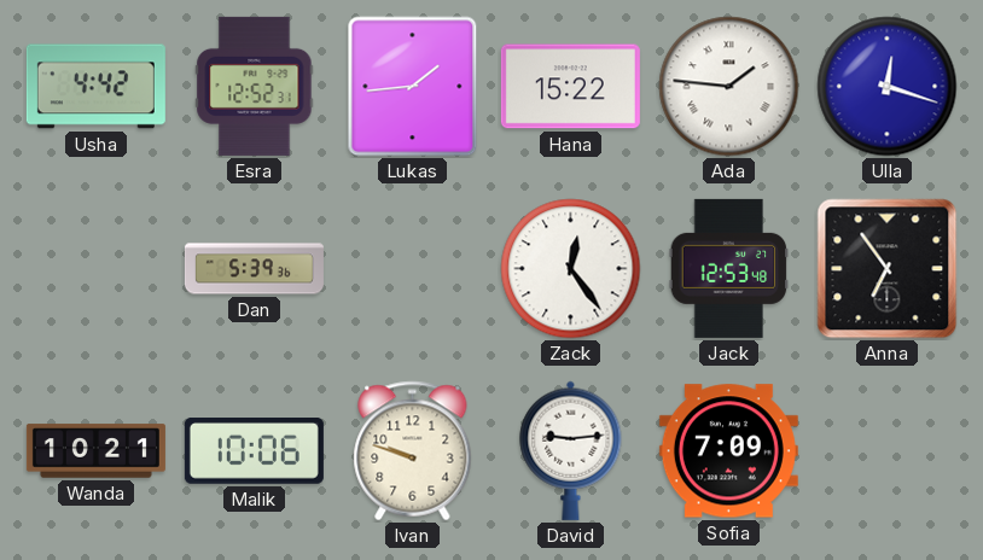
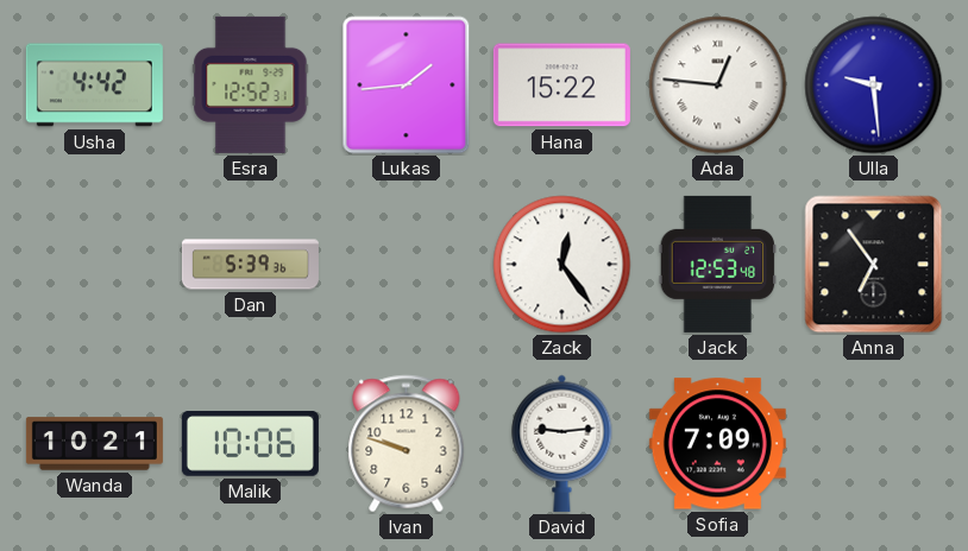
Ada: 1:46 -> 12:46 (718, 85)
Ulla: 12:18 -> 9:29 (874, 85)
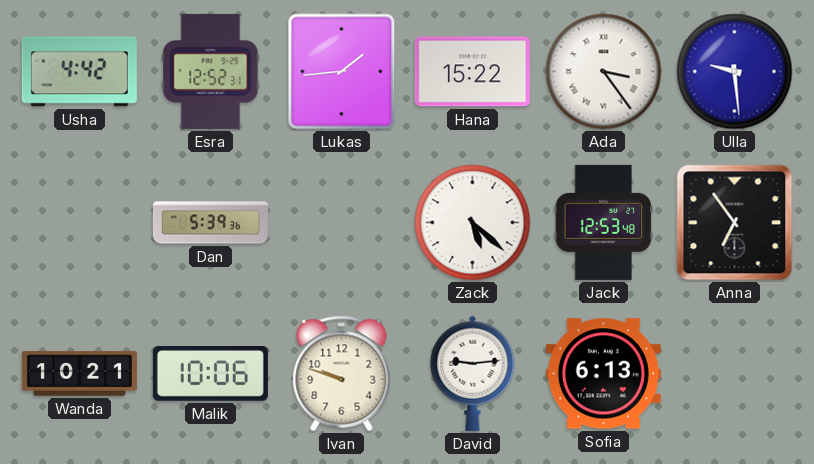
Ada: 12:46 -> 3:24 (604, 72)
Zack: 12:24 -> 5:22 (473, 223)
Sofia: 7:09 -> 6:13 (603, 374)
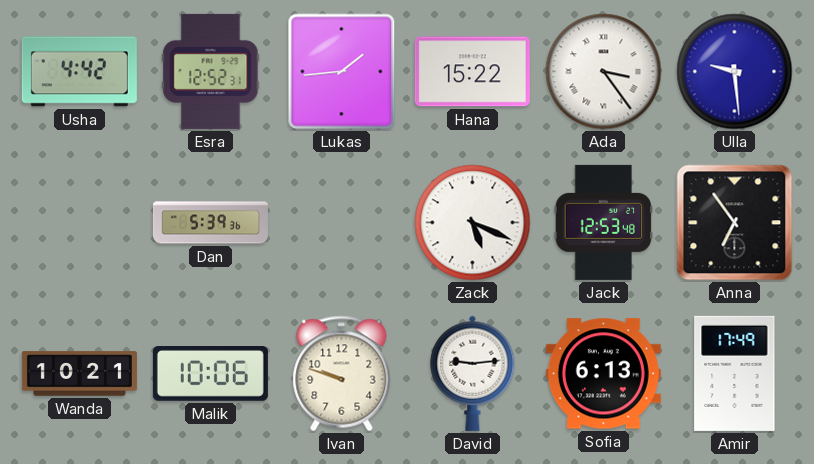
Zack: 5:22 -> 5:19 (473, 223)
Amir: none -> 17:49 (735, 373)
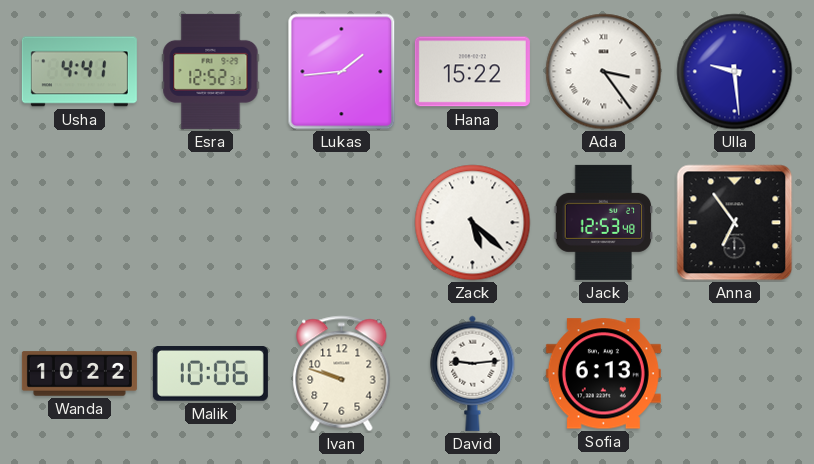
Usha: 4:42 -> 4:41 (79, 72)
Dan: 5:39 -> none (210, 223)
Zack: 5:19 -> 5:22 (473, 223)
Wanda: 10:21 -> 10:22 (79, 374)
Amir: 17:49 -> none (735, 373)
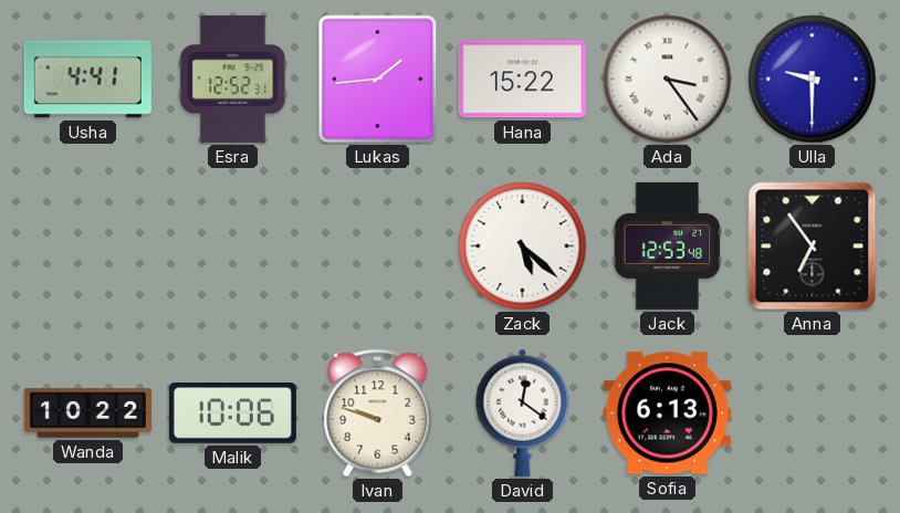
Ulla: 9:29 -> 9:30 (813, 80)
David: 9:14 -> 12:21 (523, 412)
